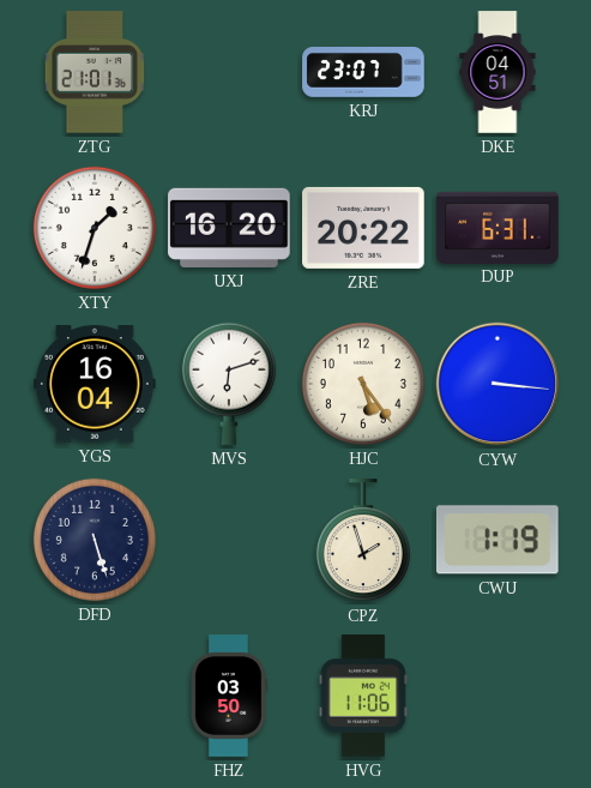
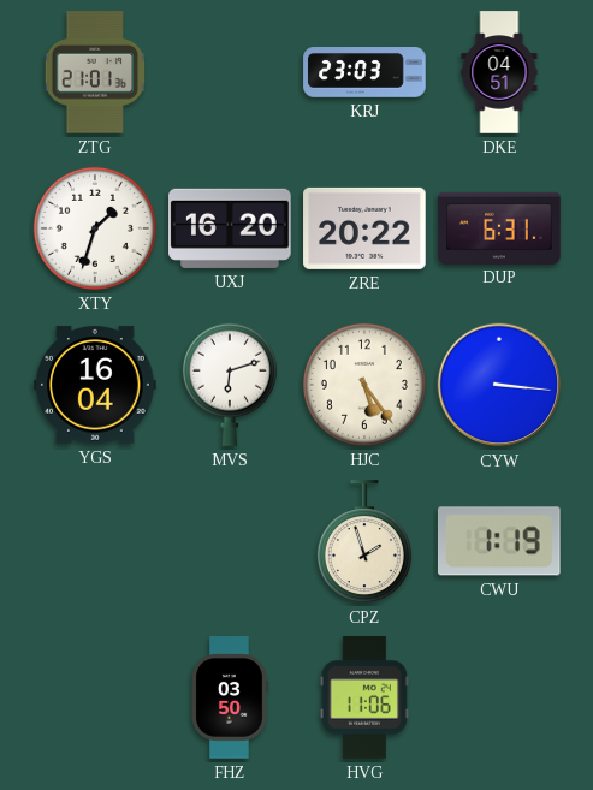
KRJ: 23:07 -> 23:03 (364, 73)
DFD: 5:27 -> none (95, 540)
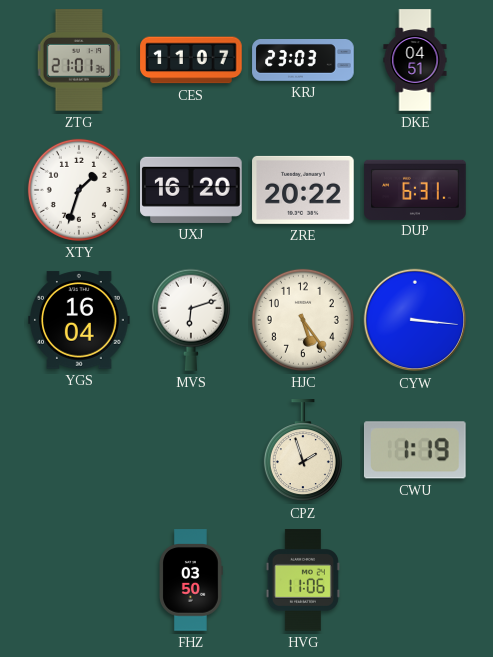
CES: none -> 11:07 (191, 60)
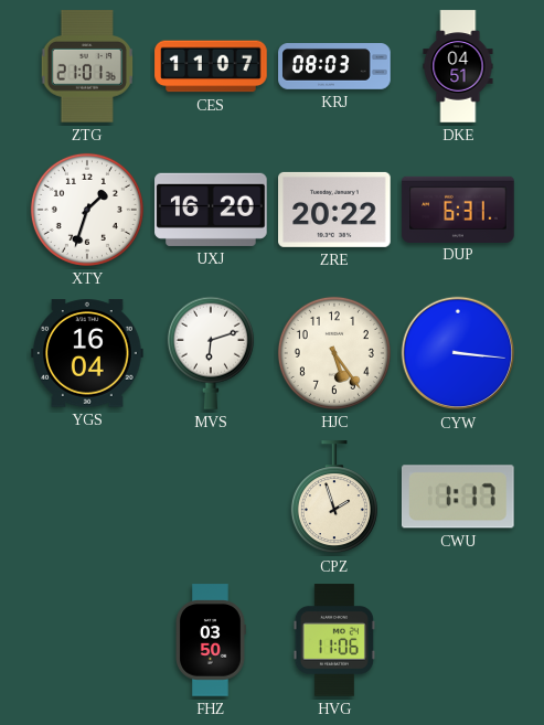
KRJ: 23:03 -> 08:03 (334, 67)
CWU: 1:19 -> 1:17 (458, 497)
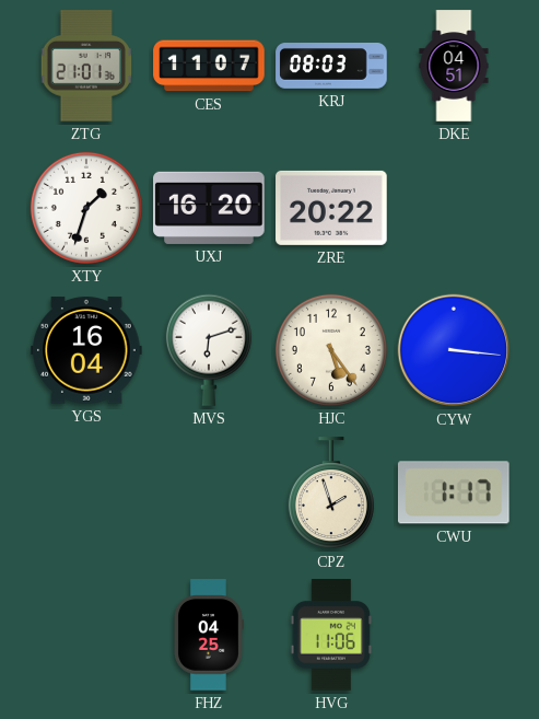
DUP: 6:31 -> none (458, 209)
FHZ: 03:50 -> 04:25 (209, 635)
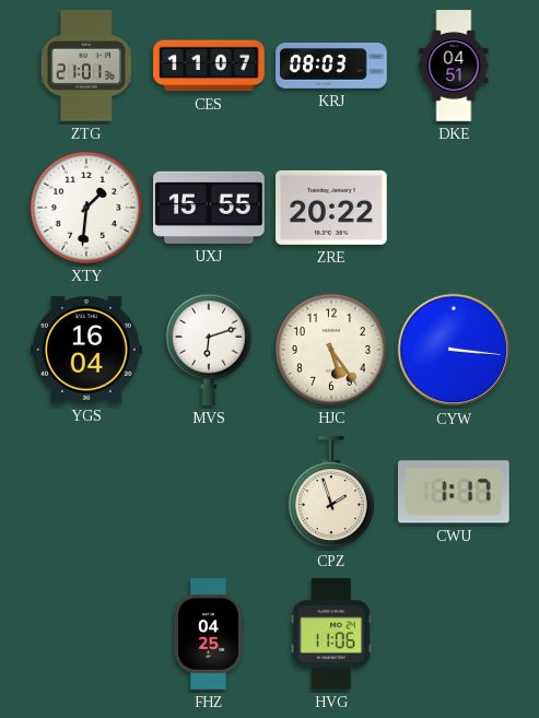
XTY: 1:33 -> 1:31 (86, 208)
UXJ: 16:20 -> 15:55 (209, 208)
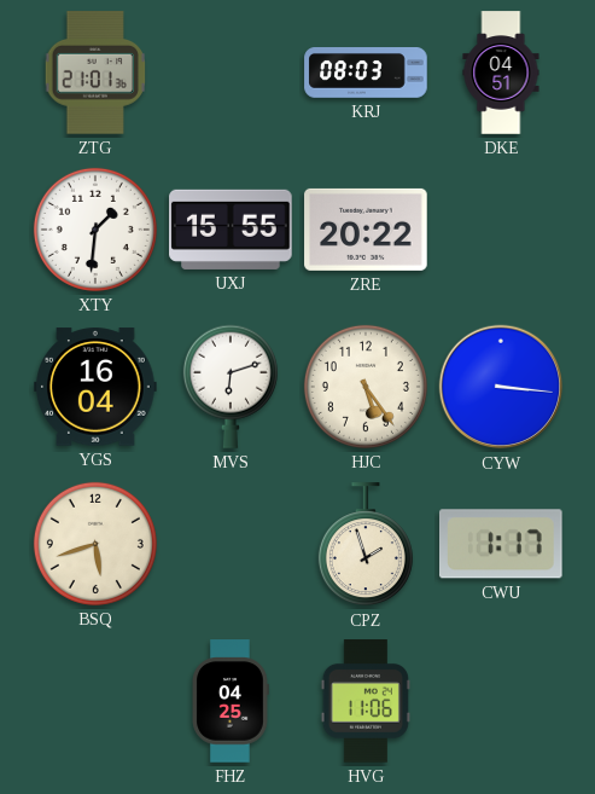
CES: 11:07 -> none (209, 66)
BSQ: none -> 5:42 (95, 544)
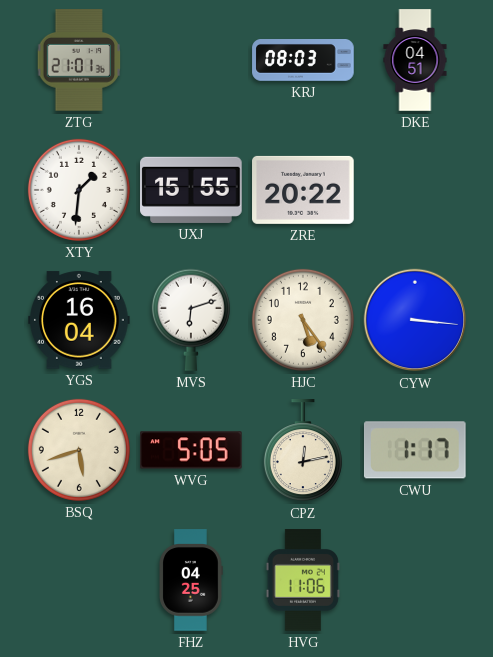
WVG: none -> 5:05 (191, 450)
CPZ: 1:57 -> 12:13 (303, 451)
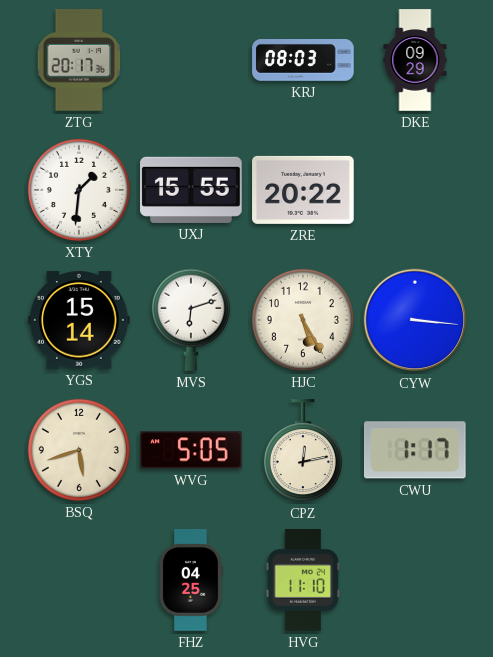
ZTG: 21:01 -> 20:17 (79, 60)
DKE: 04:51 -> 09:29 (415, 60)
YGS: 16:04 -> 15:14 (79, 320)
HJC: 5:24 -> 5:25 (303, 320)
HVG: 11:06 -> 11:10 (303, 580)
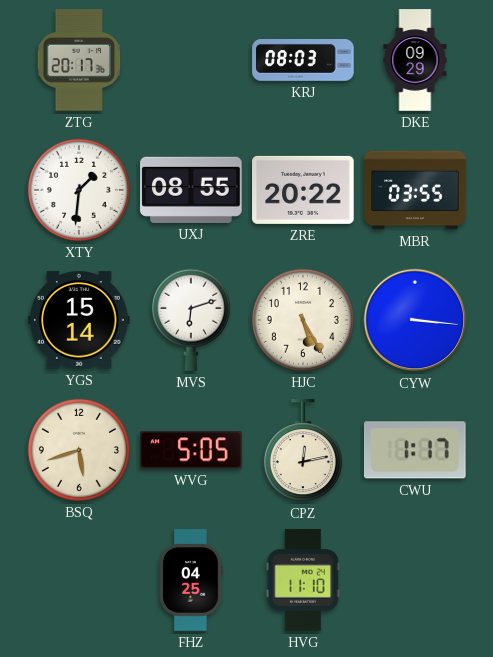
UXJ: 15:55 -> 08:55 (191, 190)
MBR: none -> 03:55 (415, 190)
